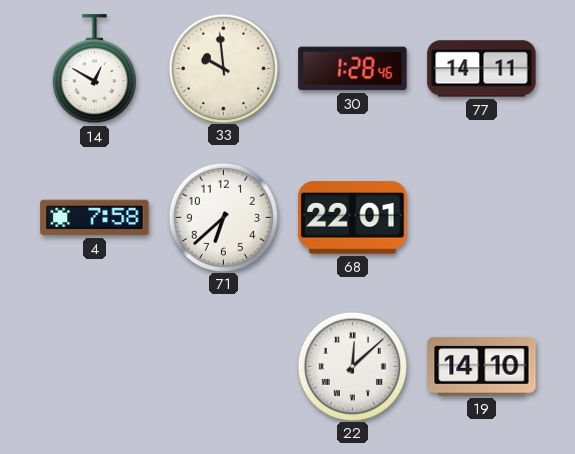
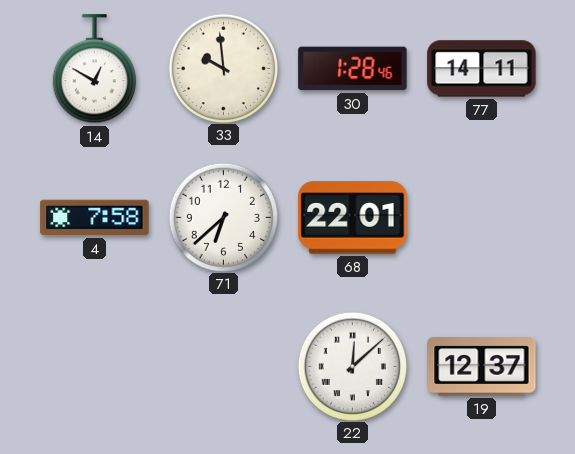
19: 14:10 -> 12:37 (482, 367)
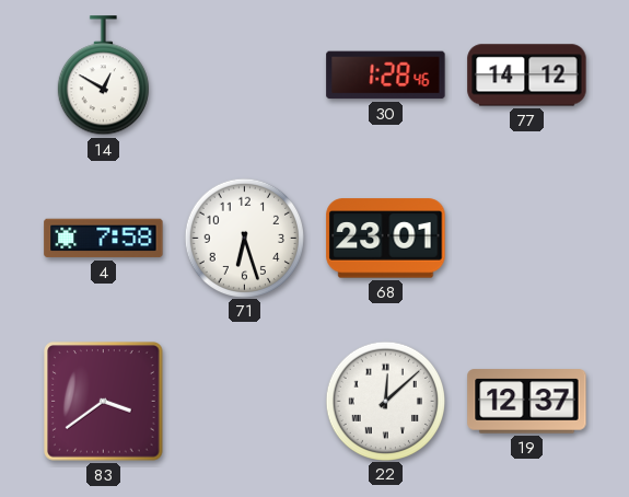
33: 9:59 -> none (223, 68)
77: 14:11 -> 14:12 (527, 76)
71: 6:38 -> 6:27 (244, 238)
68: 22:01 -> 23:01 (386, 239)
83: none -> 3:39 (104, 402)
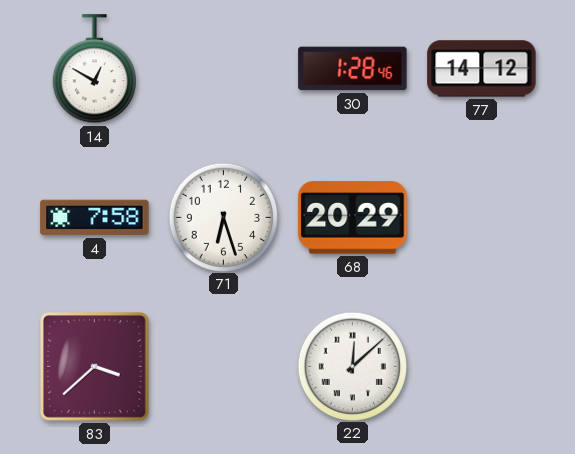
68: 23:01 -> 20:29 (353, 218)
83: 3:39 -> 3:38 (95, 367)
19: 12:37 -> none (527, 402)
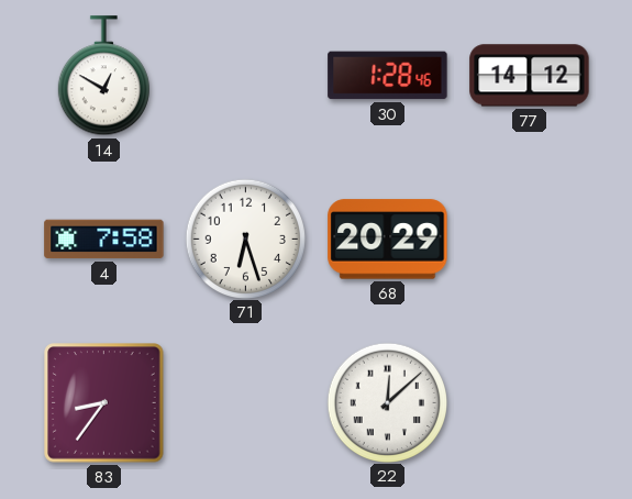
83: 3:38 -> 8:36 (104, 403)
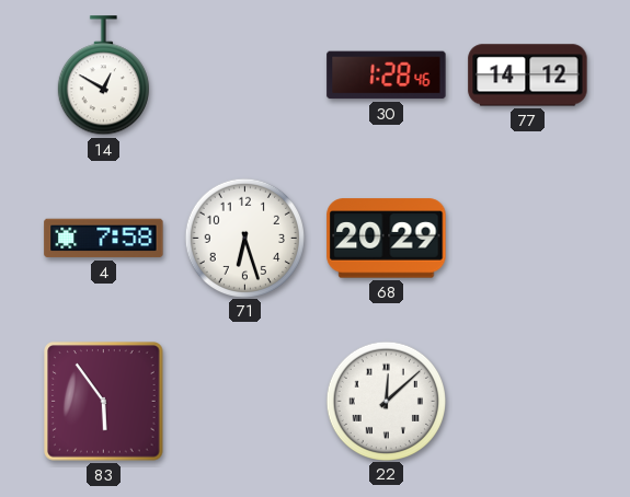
83: 8:36 -> 5:54 (104, 402)
